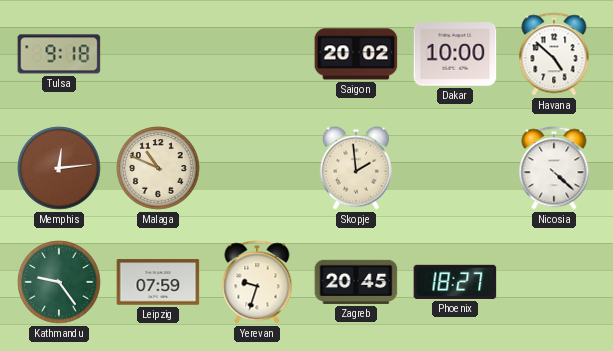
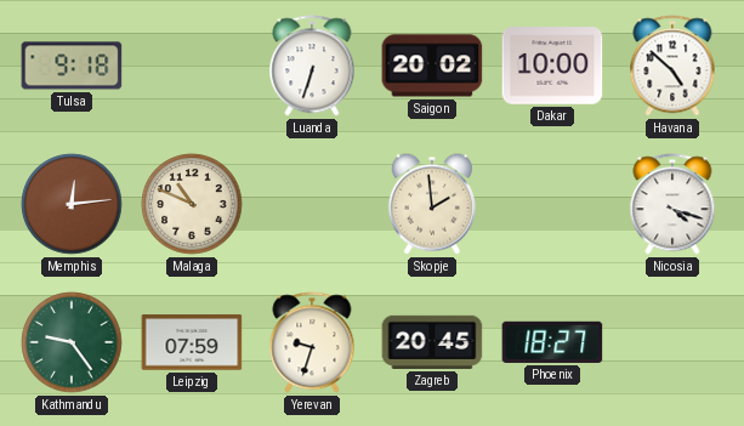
Luanda: none -> 6:33 (312, 66)
Nicosia: 4:22 -> 4:18 (672, 204)
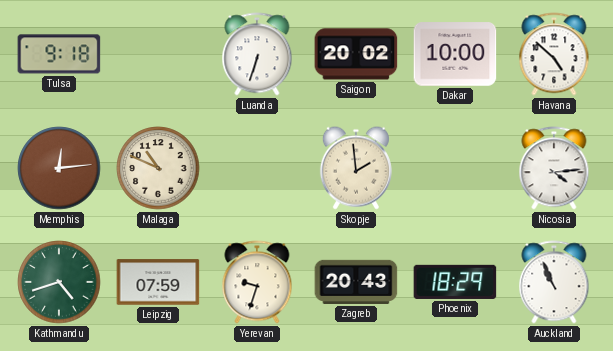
Nicosia: 4:18 -> 4:14 (554, 168)
Kathmandu: 9:24 -> 4:42 (59, 282)
Zagreb: 20:45 -> 20:43 (356, 282)
Phoenix: 18:27 -> 18:29 (455, 282)
Auckland: none -> 10:56 (554, 282)
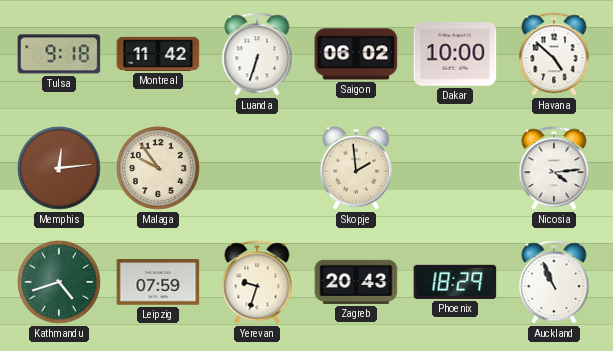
Montreal: none -> 11:42 (158, 54)
Saigon: 20:02 -> 06:02 (356, 54)
Malaga: 10:49 -> 9:54 (158, 168)
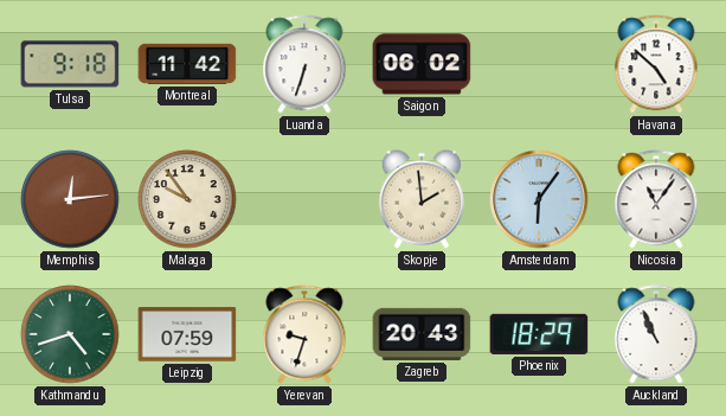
Dakar: 10:00 -> none (455, 54)
Amsterdam: none -> 6:06 (539, 199)
Nicosia: 4:14 -> 11:06 (656, 199)
